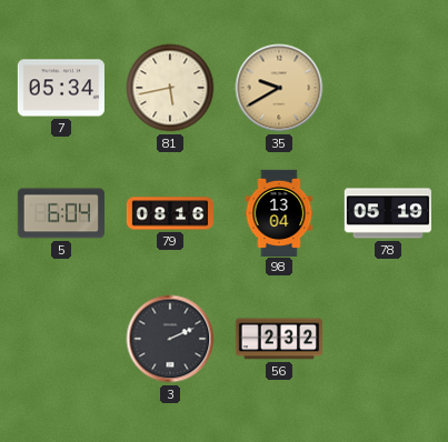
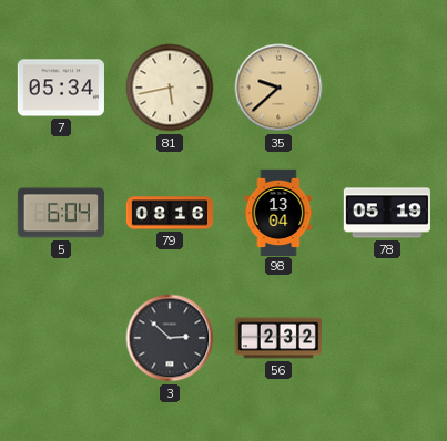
35: 9:40 -> 9:38 (278, 88)
3: 2:11 -> 2:52 (170, 338)
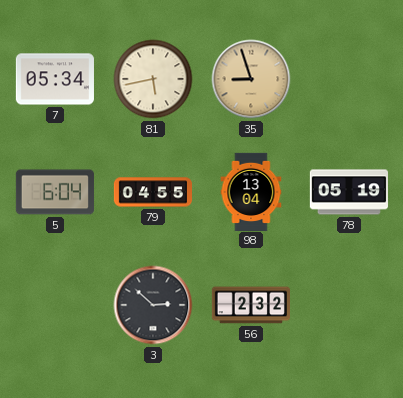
35: 9:38 -> 8:57 (251, 79)
79: 08:16 -> 04:55 (152, 192)
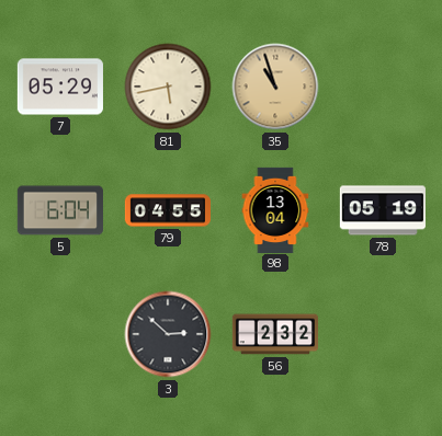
7: 05:34 -> 05:29 (59, 87)
35: 8:57 -> 10:57 (275, 87)
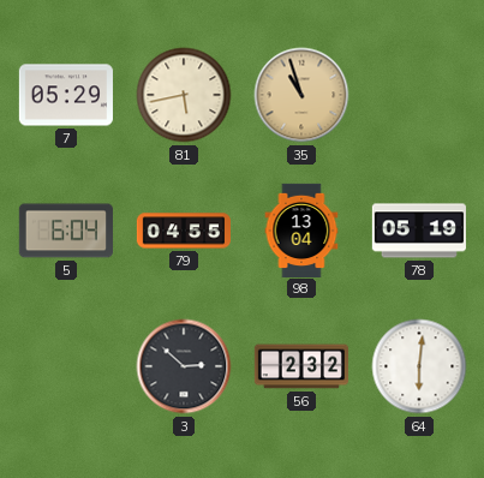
64: none -> 6:01 (419, 366)
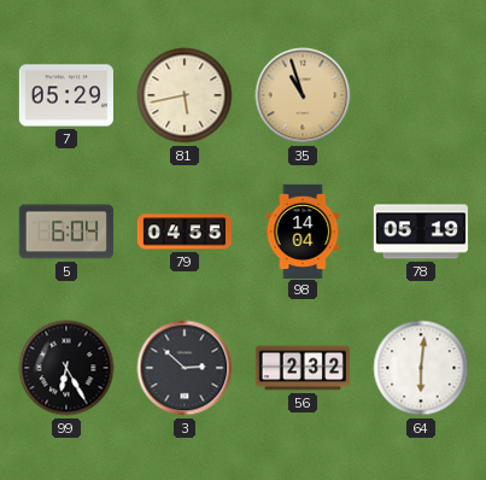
98: 13:04 -> 14:04 (303, 230)
99: none -> 6:25 (66, 368)
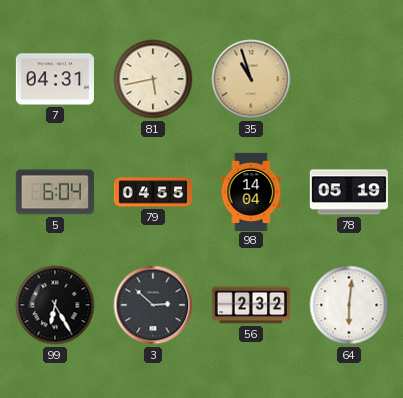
7: 05:29 -> 04:31 (54, 79)
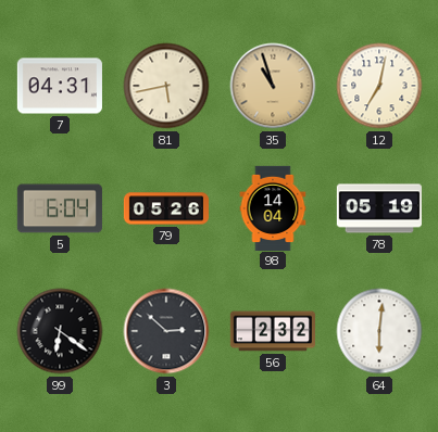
12: none -> 7:02 (379, 86)
79: 04:55 -> 05:26 (165, 208)
99: 6:25 -> 6:21 (60, 331)
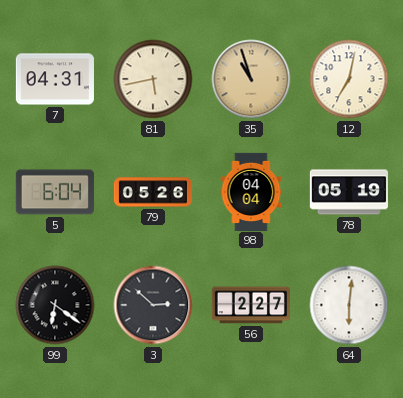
98: 14:04 -> 04:04 (251, 191)
56: 2:32 -> 2:27 (250, 305)
